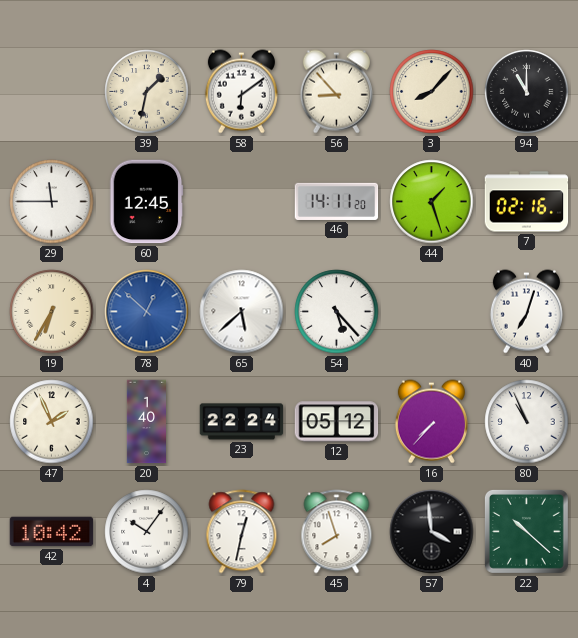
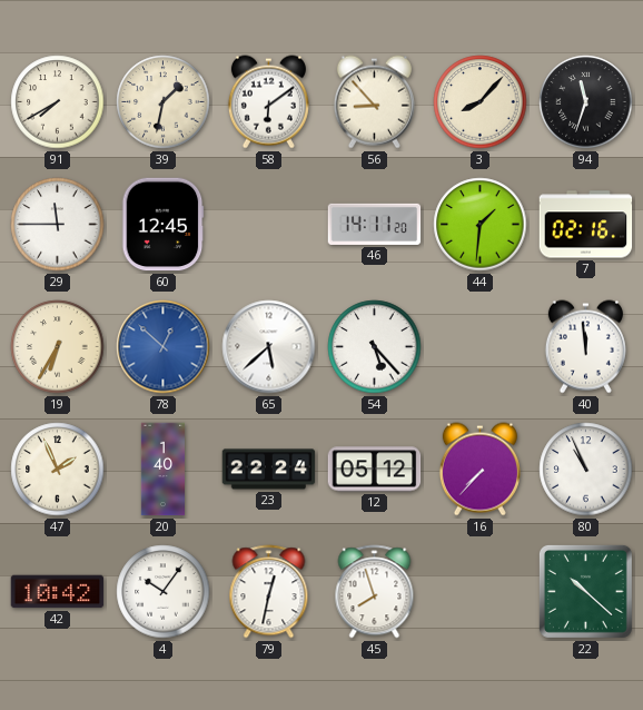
91: none -> 7:40 (58, 102)
94: 11:00 -> 11:33 (586, 102)
44: 1:27 -> 1:31 (481, 225)
40: 7:03 -> 11:59 (585, 347)
57: 3:59 -> none (432, 532)
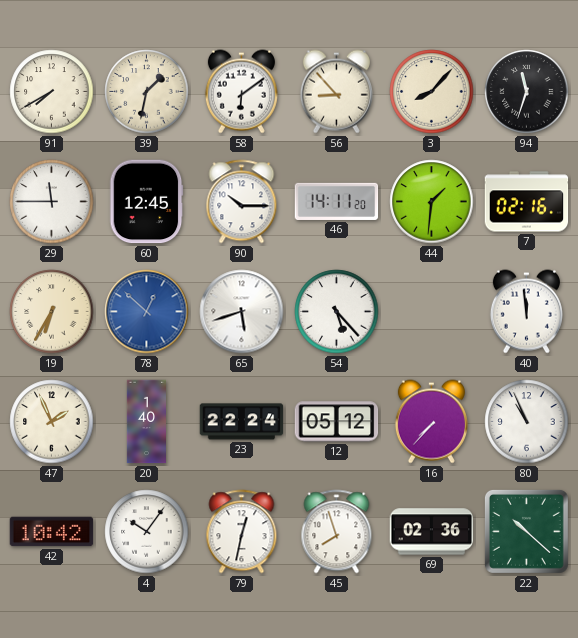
90: none -> 10:15 (242, 202)
65: 5:38 -> 5:42 (242, 312)
69: none -> 02:36 (432, 532)
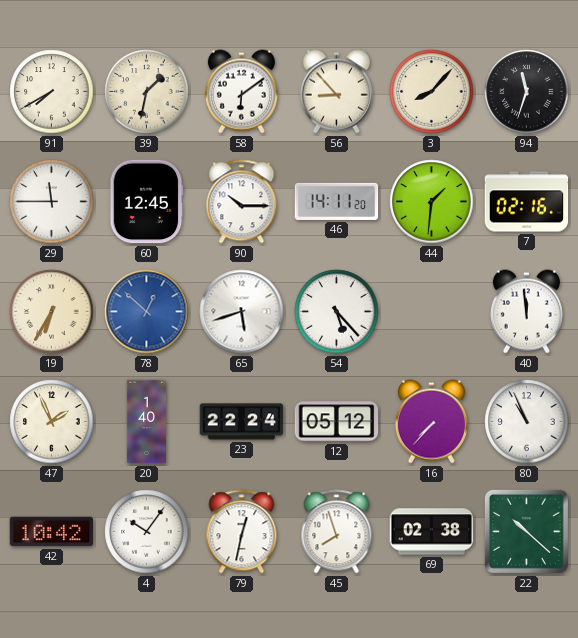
69: 02:36 -> 02:38 (432, 532)
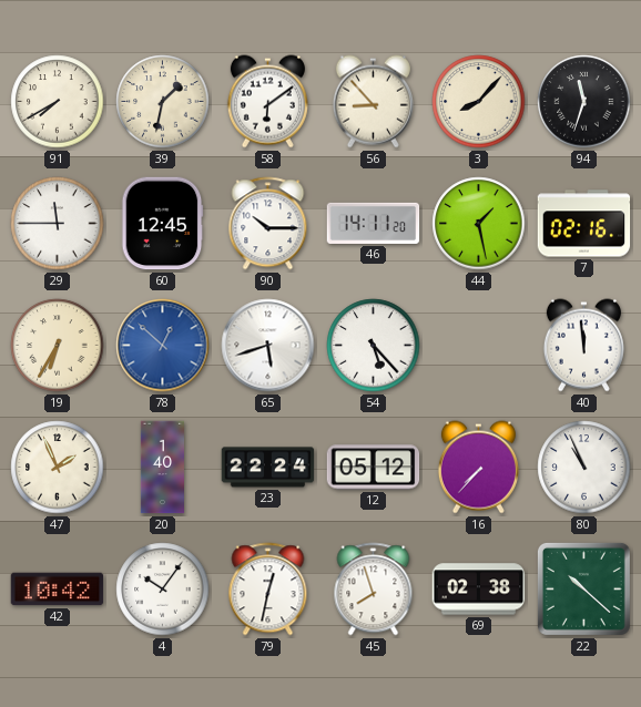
44: 1:31 -> 1:28 (479, 224)
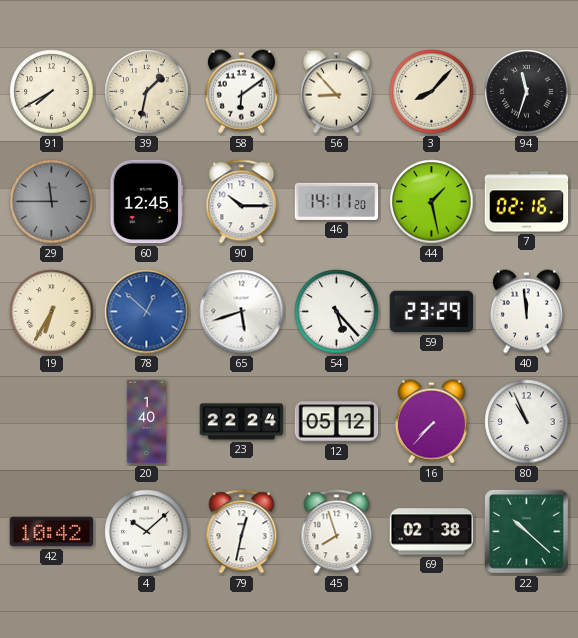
29 dial: white -> grey (52, 202)
59: none -> 23:29 (432, 312)
47: 1:56 -> none (58, 468)
4: 10:06 -> 10:08 (147, 532)
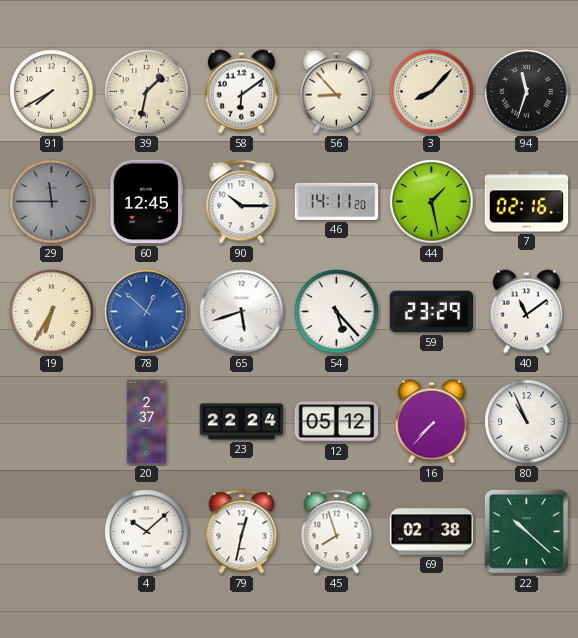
40: 11:59 -> 11:09 (526, 312)
20: 1:40 -> 2:37 (146, 422)
42: 10:42 -> none (52, 532)
